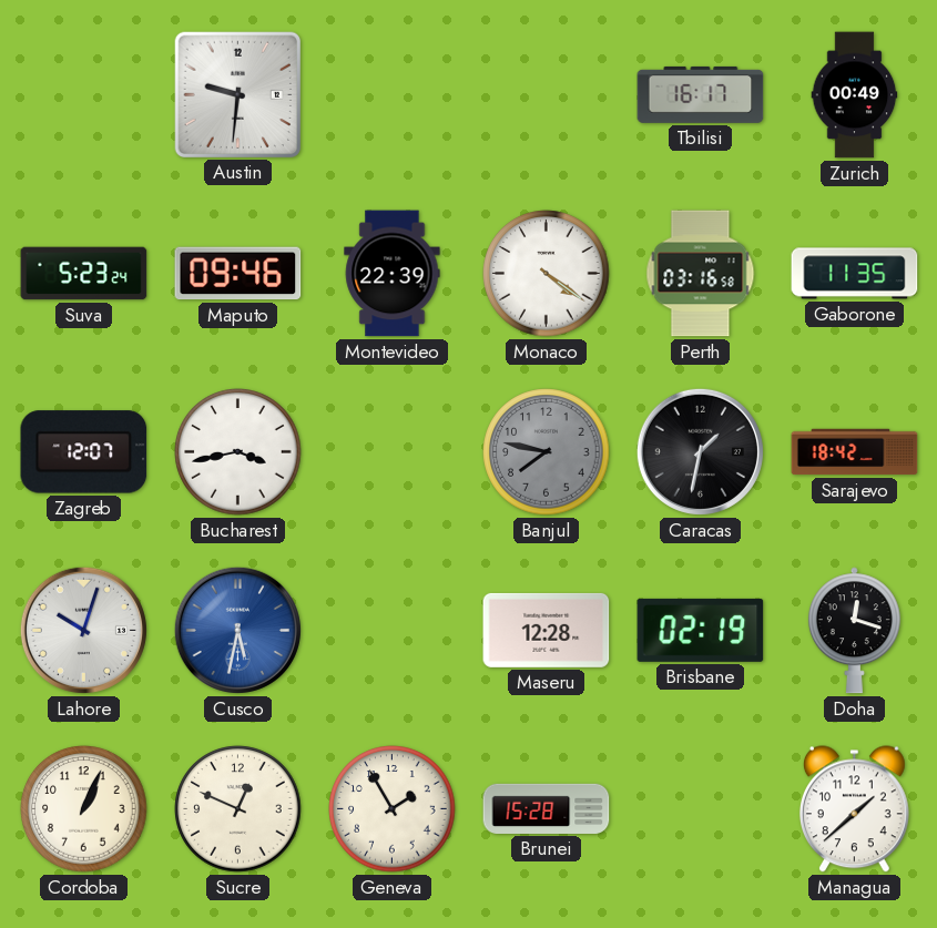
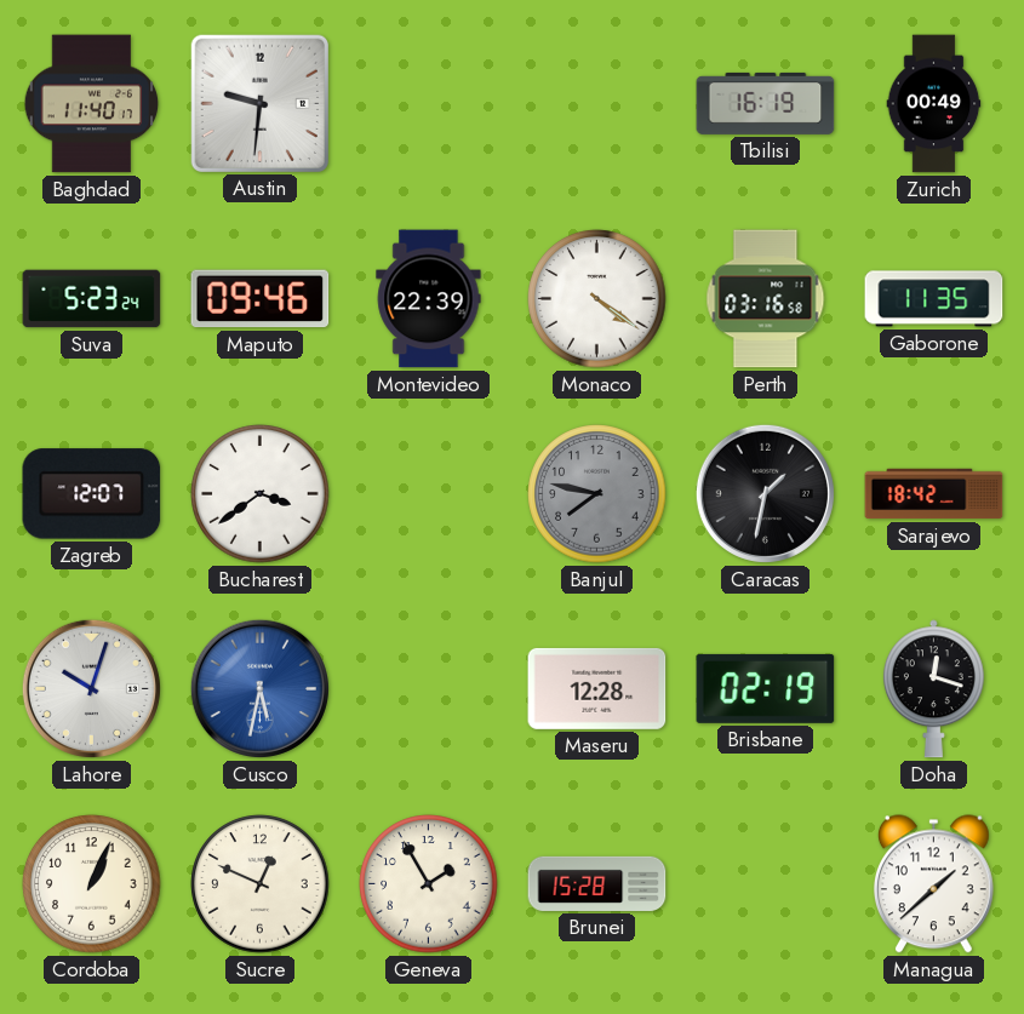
Baghdad: none -> 11:40 (92, 104)
Tbilisi: 16:17 -> 16:19 (766, 103)
Bucharest: 3:43 -> 3:39 (261, 494)
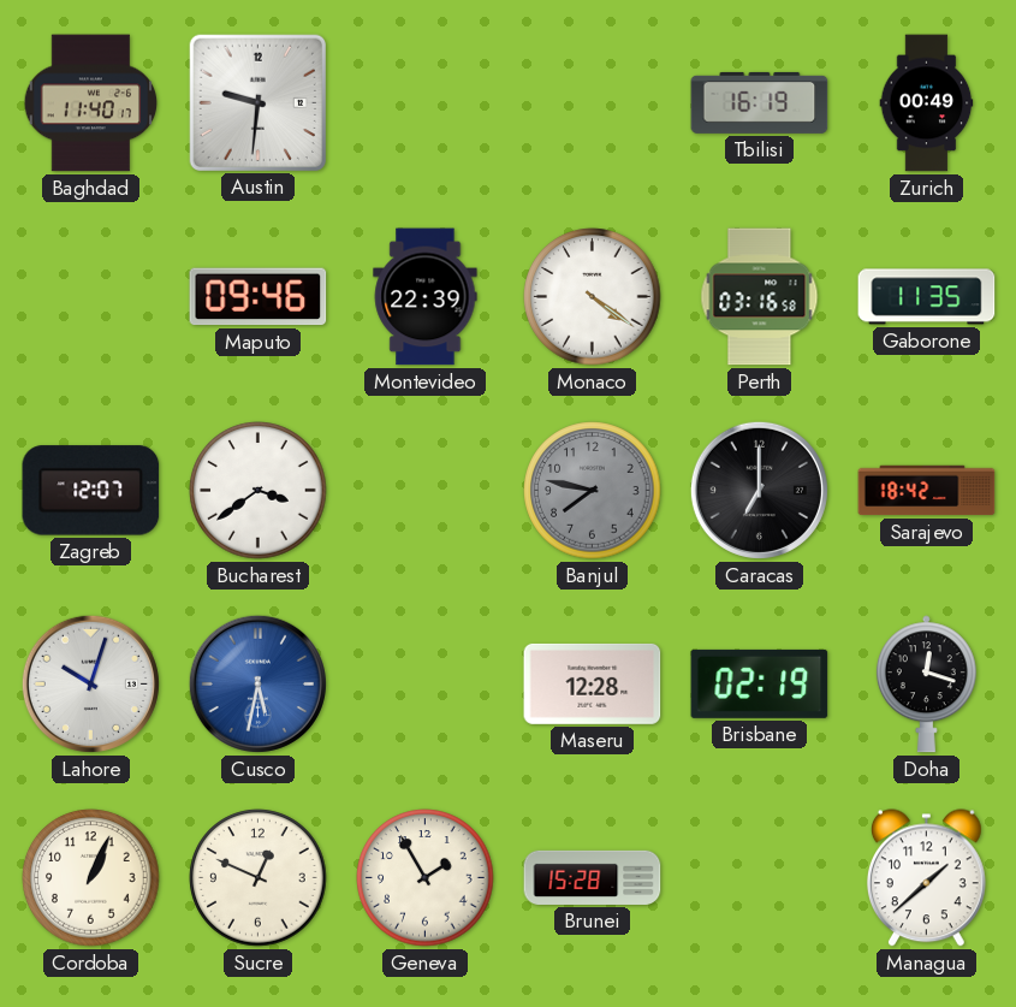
Suva: 5:23 -> none (92, 299)
Caracas: 1:32 -> 7:00 (759, 490)
